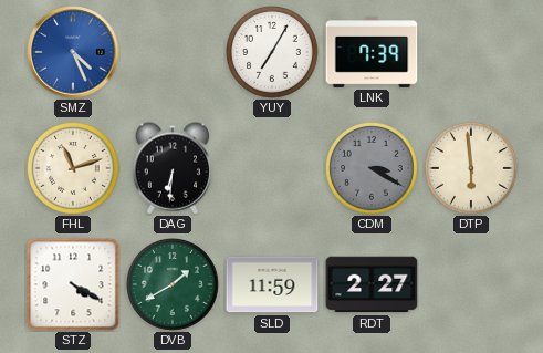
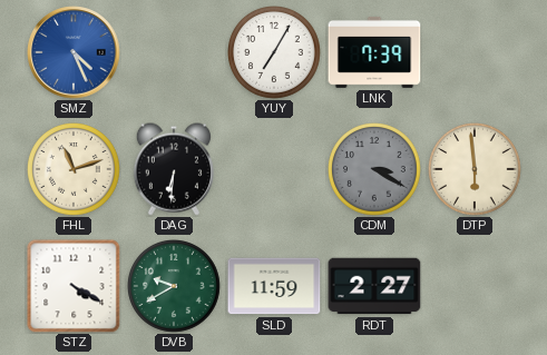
DVB: 1:40 -> 9:40 (175, 287)
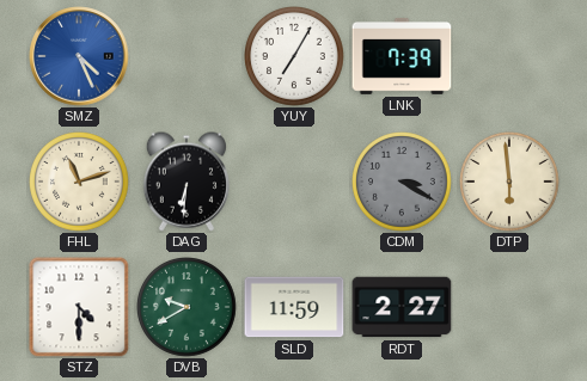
STZ: 4:20 -> 4:30 (79, 307)
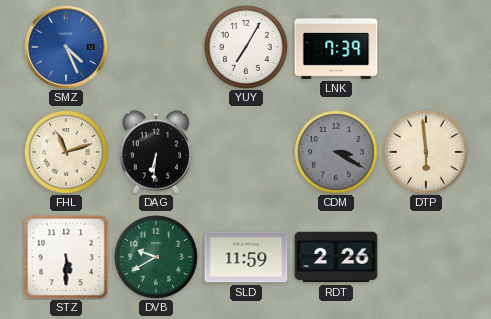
STZ: 4:30 -> 5:30 (66, 257)
RDT: 2:27 -> 2:26 (336, 257)
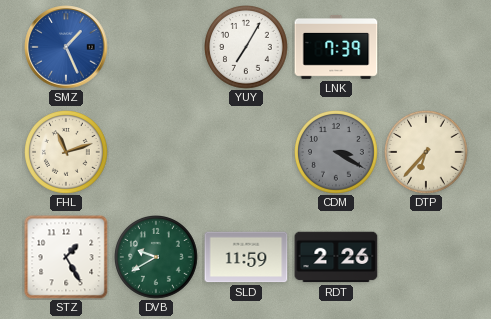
SMZ: 4:26 -> 1:26 (66, 47)
DAG: 6:31 -> none (156, 152)
DTP: 5:59 -> 6:37 (427, 153)
STZ: 5:30 -> 1:25 (66, 257)
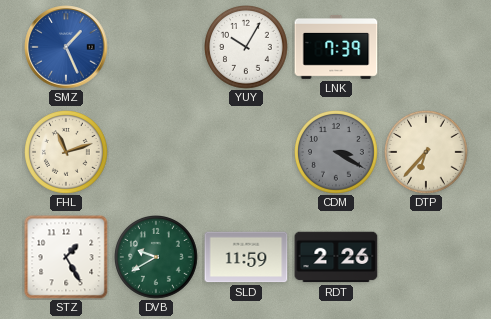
YUY: 7:05 -> 10:05 (247, 48)
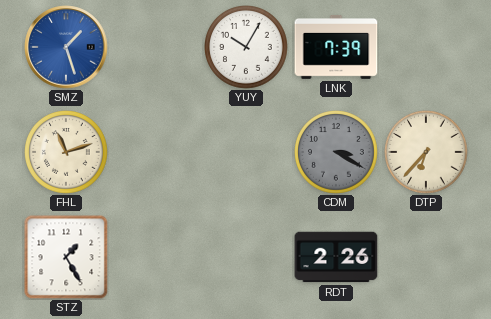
SMZ: 1:26 -> 1:27 (66, 47)
DVB: 9:40 -> none (157, 258)
SLD: 11:59 -> none (246, 257)
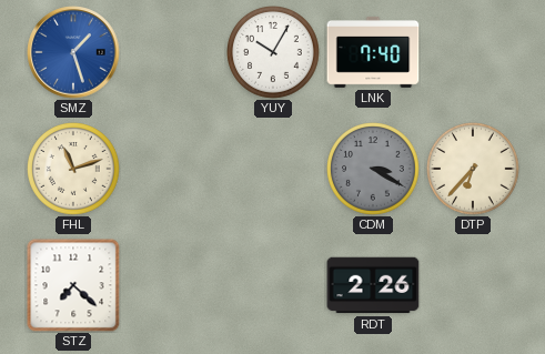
LNK: 7:39 -> 7:40 (373, 52)
STZ: 1:25 -> 7:22 (73, 285)
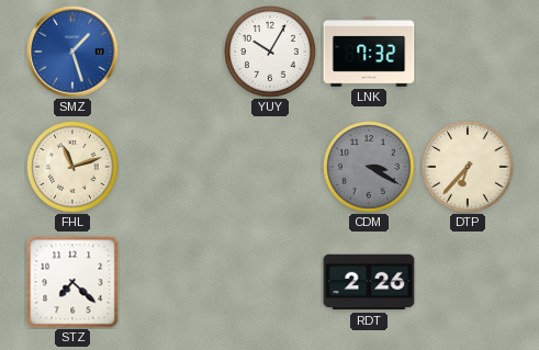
LNK: 7:40 -> 7:32 (369, 52)
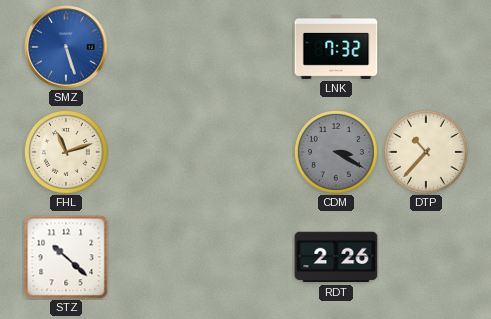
SMZ: 1:27 -> 5:27 (66, 47)
YUY: 10:05 -> none (271, 53)
DTP: 6:37 -> 10:37 (427, 153)
STZ: 7:22 -> 10:22 (66, 257)
